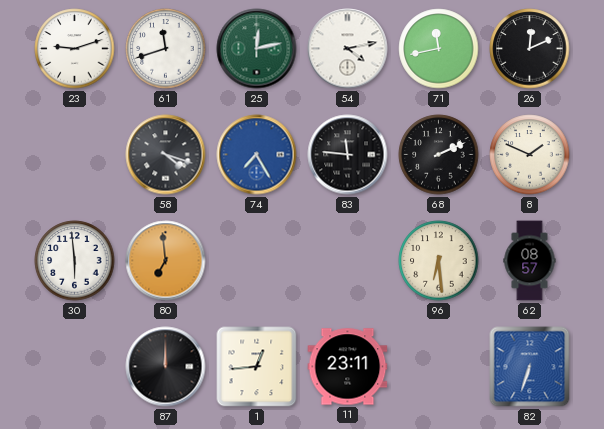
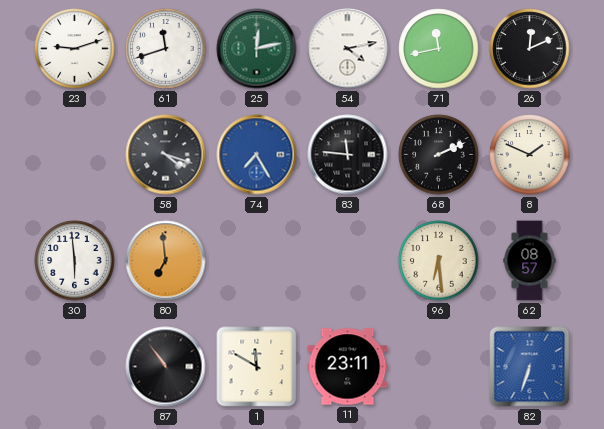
87: 12:00 -> 10:54 (166, 367)
1: 12:44 -> 11:50 (257, 367)
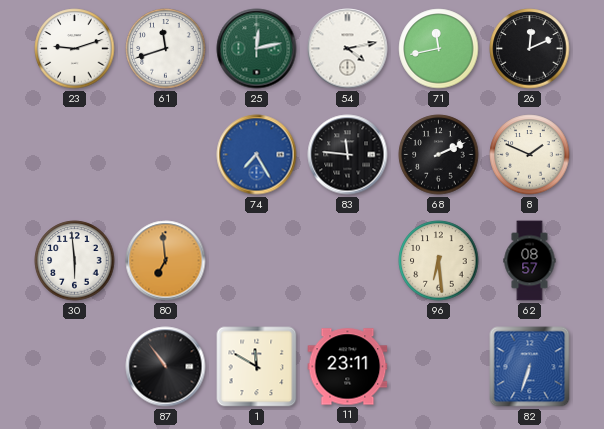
58: 4:18 -> none (166, 155)
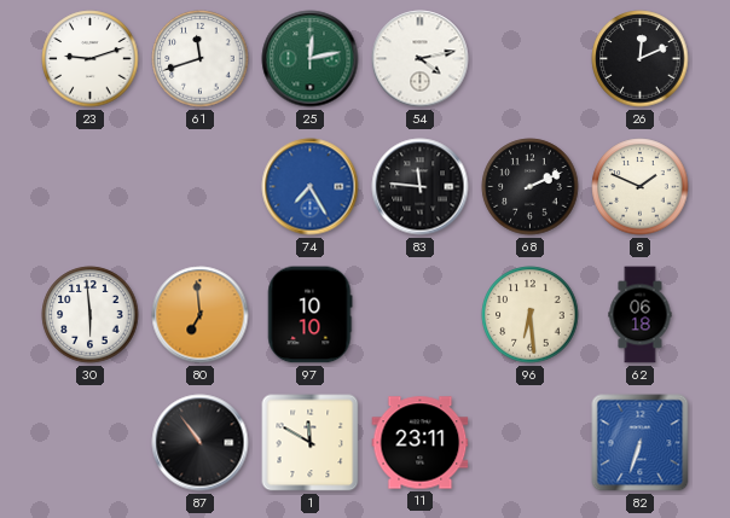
71: 11:43 -> none (439, 49)
97: none -> 10:10 (311, 315)
62: 08:57 -> 06:18 (641, 315)
